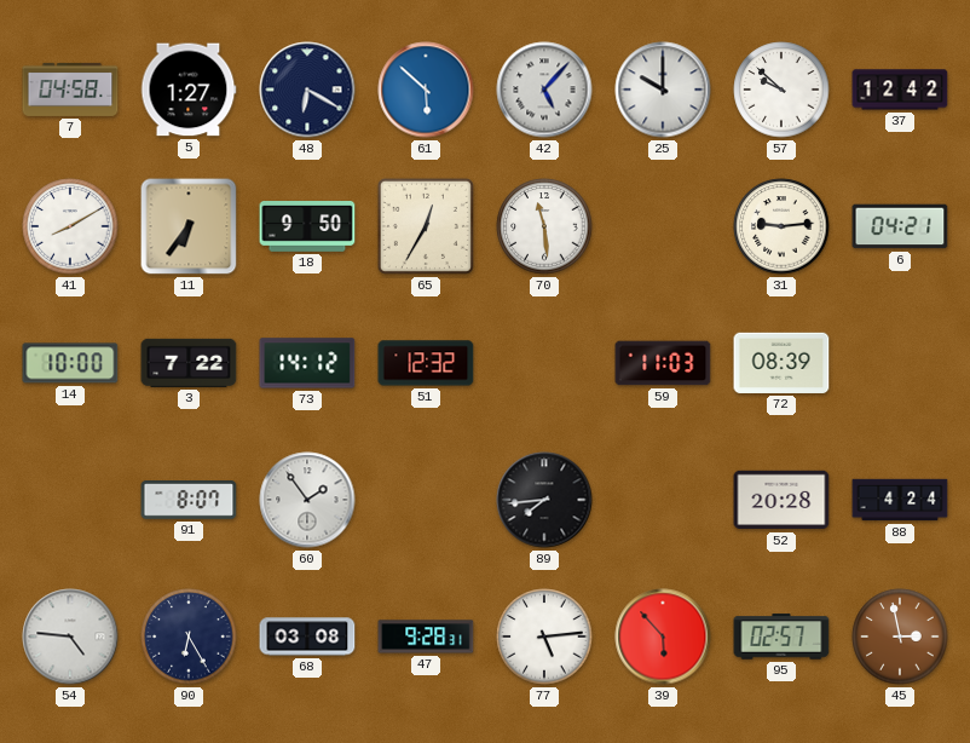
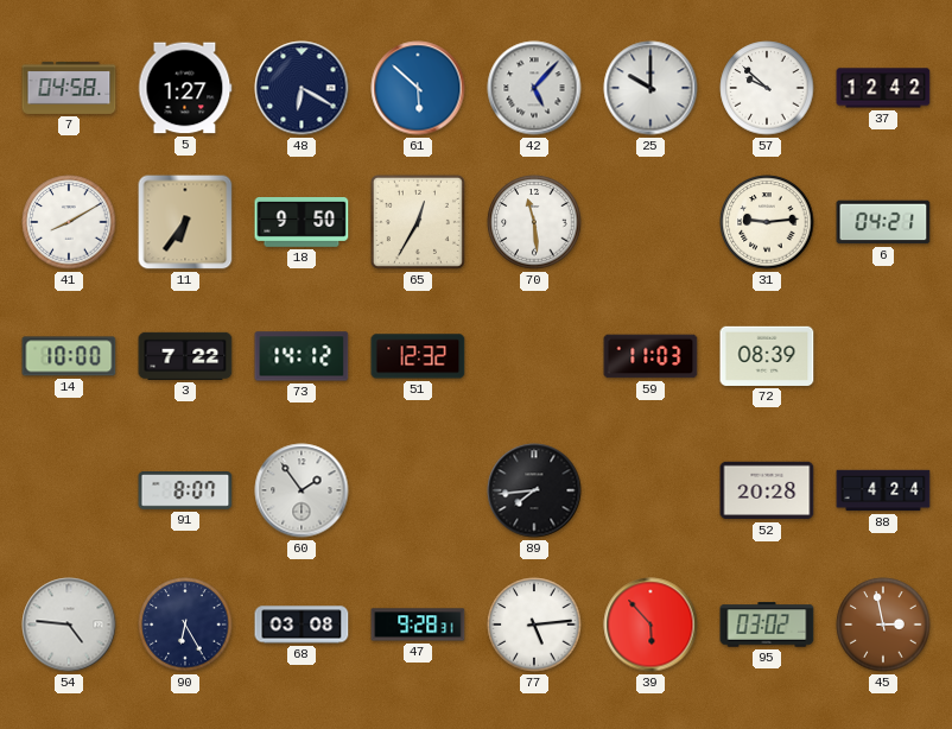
95: 02:57 -> 03:02 (767, 625)
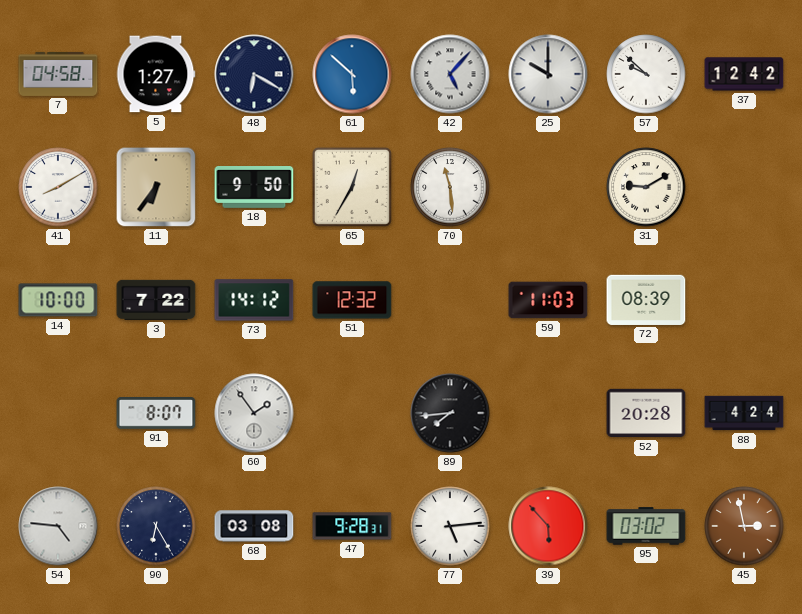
31: 9:14 -> 9:10 (646, 187)
6: 04:21 -> none (883, 222)
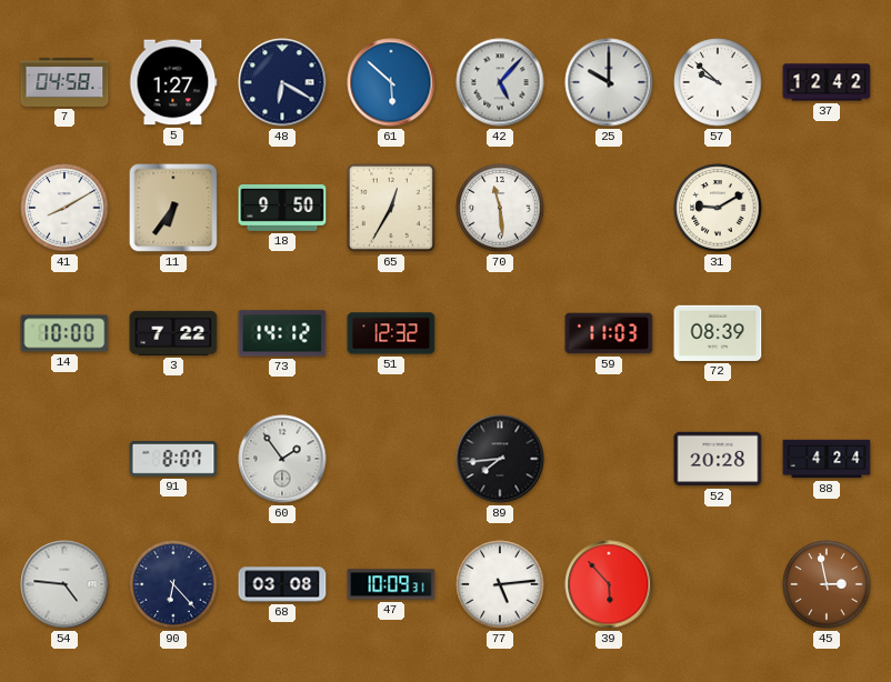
90: 6:25 -> 6:23 (173, 584)
47: 9:28 -> 10:09 (391, 584)
95: 03:02 -> none (646, 526)
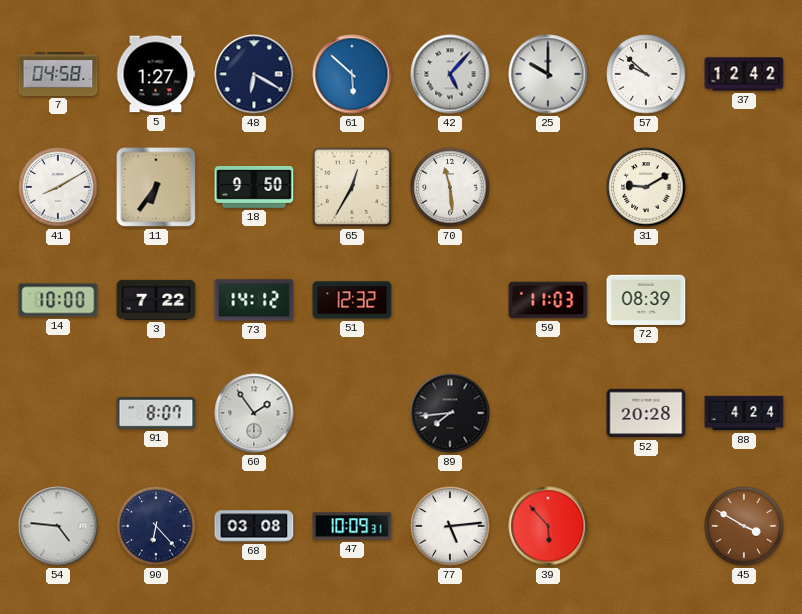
45: 2:58 -> 3:50 (744, 526)
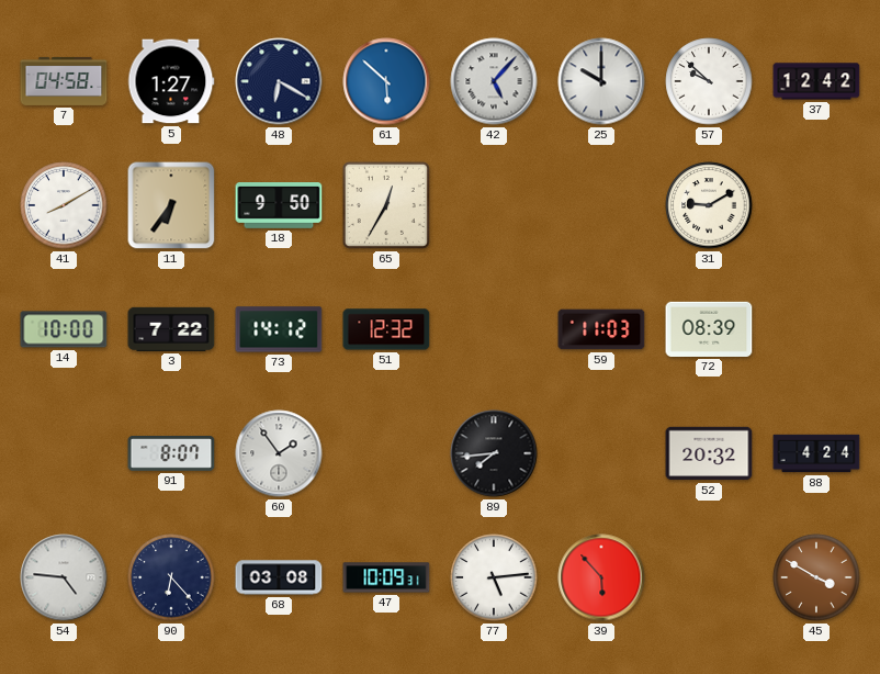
70: 11:29 -> none (450, 187)
52: 20:28 -> 20:32 (709, 453)
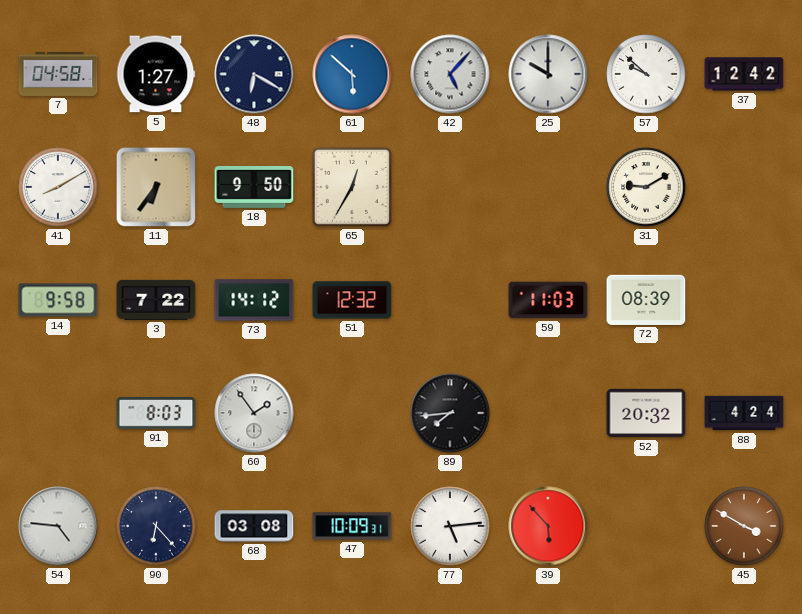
14: 10:00 -> 9:58 (58, 300)
91: 8:07 -> 8:03 (156, 414)
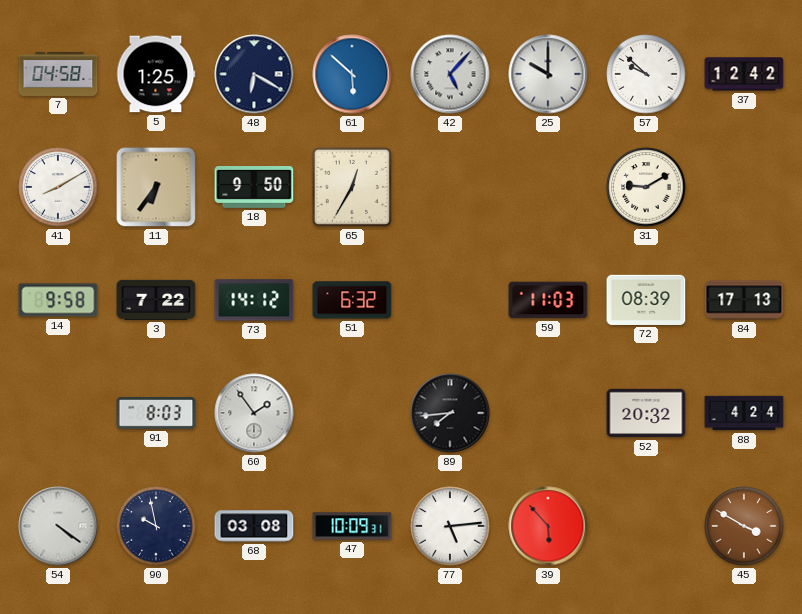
5: 1:27 -> 1:25 (156, 74)
51: 12:32 -> 6:32 (352, 300)
84: none -> 17:13 (744, 300)
54: 4:46 -> 4:21 (58, 526)
90: 6:23 -> 9:58 (156, 526)
